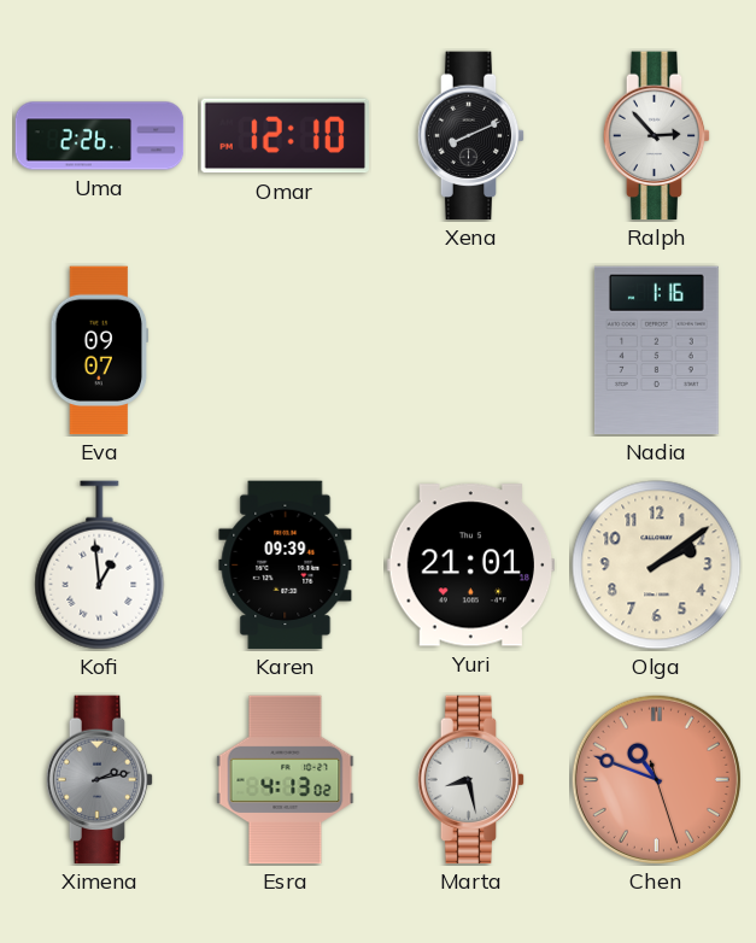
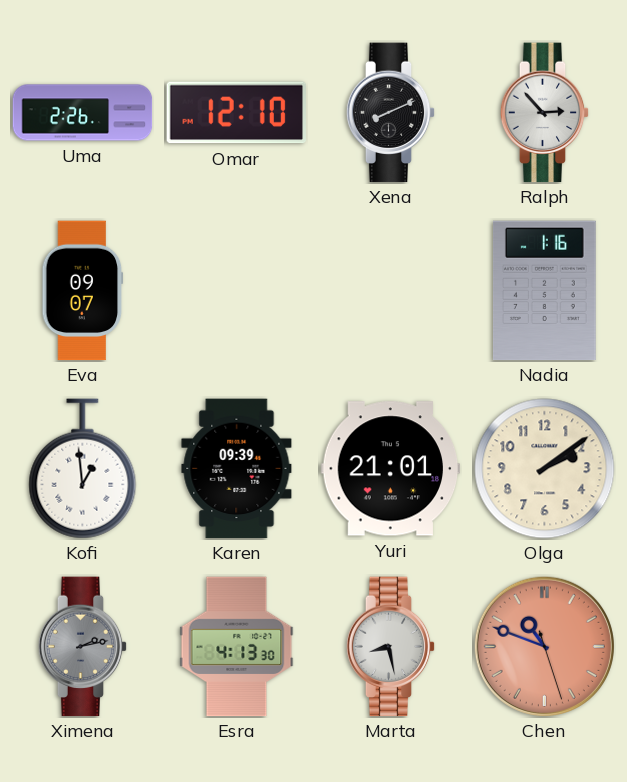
Esra: 4:13:02 -> 4:13:30 (237, 647)
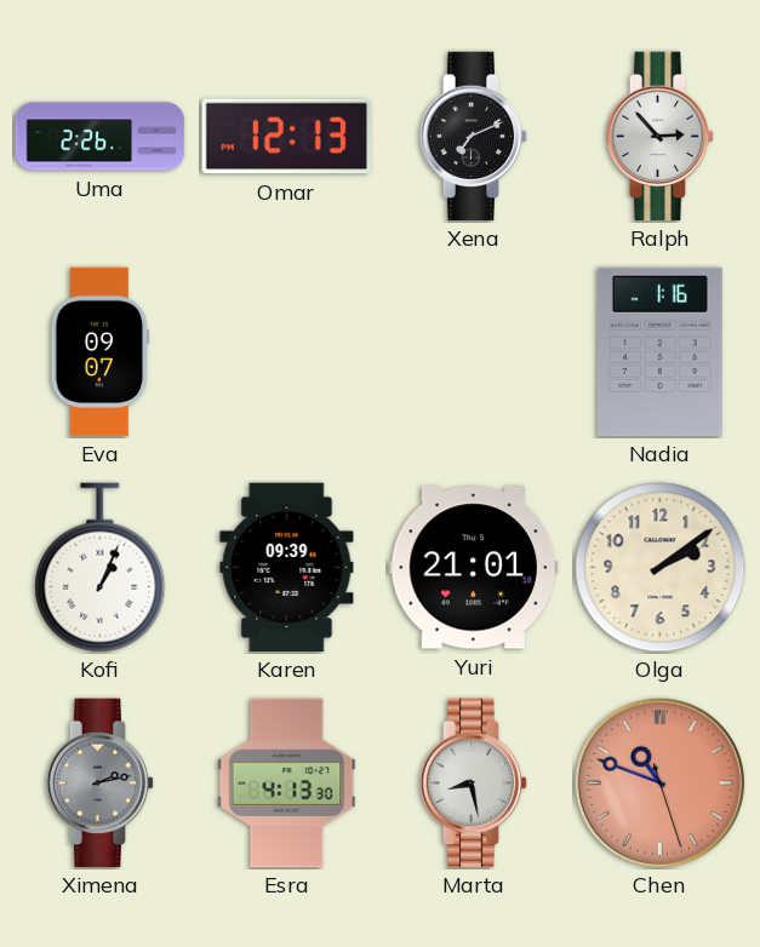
Omar: 12:10 -> 12:13 (286, 137)
Xena: 8:11 -> 7:11 (474, 137)
Kofi: 12:59 -> 1:04 (101, 568)
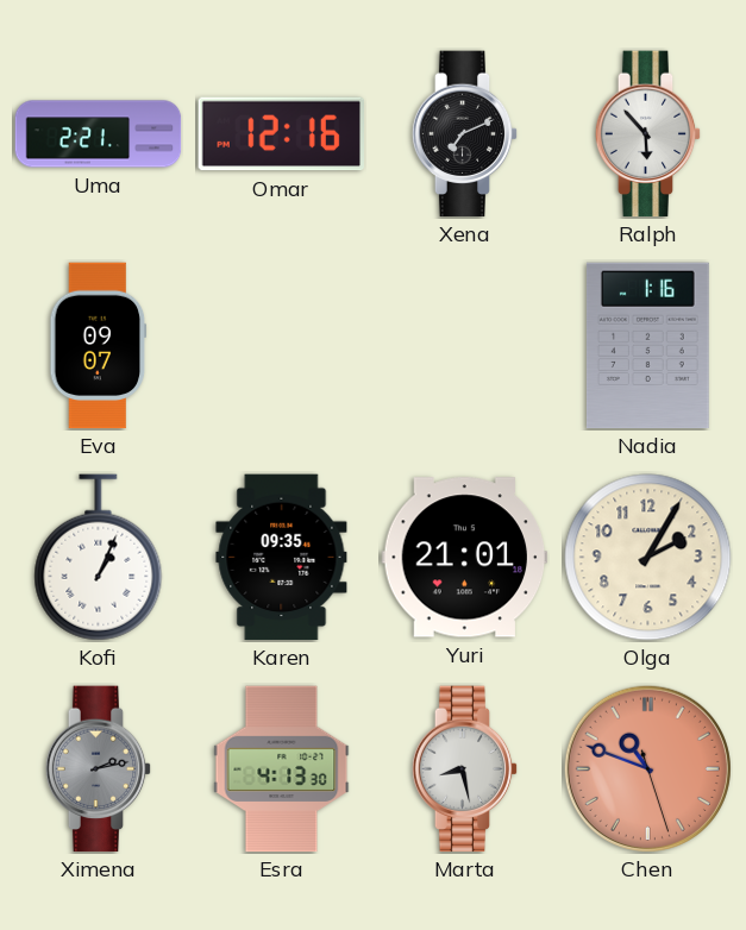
Uma: 2:26 -> 2:21 (99, 134)
Omar: 12:13 -> 12:16 (281, 134)
Ralph: 2:53 -> 5:53 (648, 134)
Karen: 09:39 -> 09:35 (282, 558)
Olga: 2:09 -> 2:05 (648, 558)
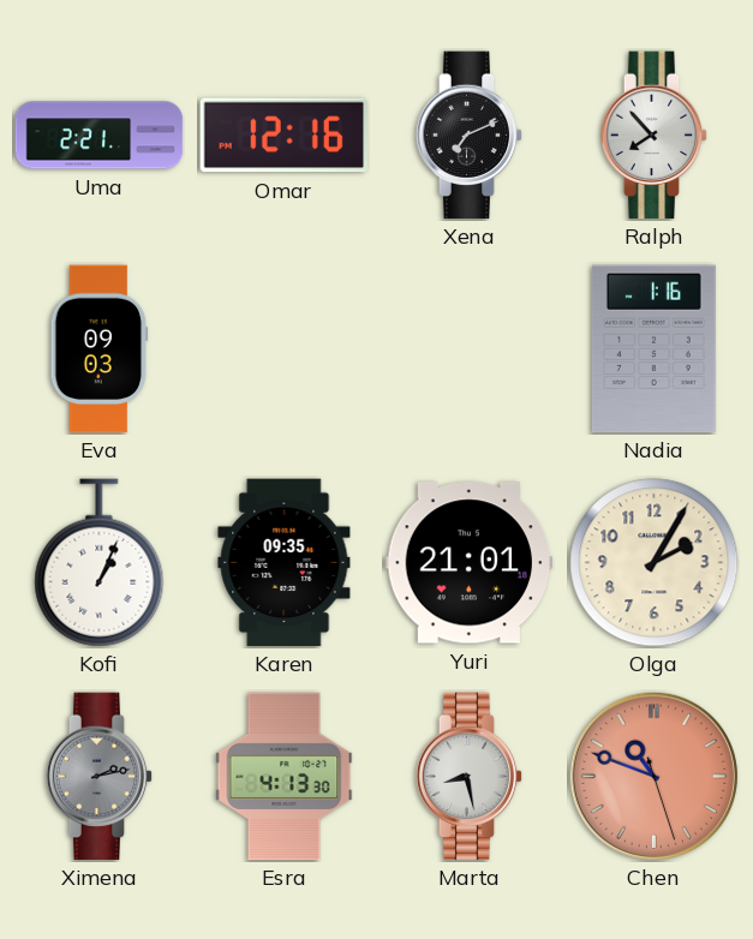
Ralph: 5:53 -> 7:53 (655, 136)
Eva: 09:07 -> 09:03 (100, 349)
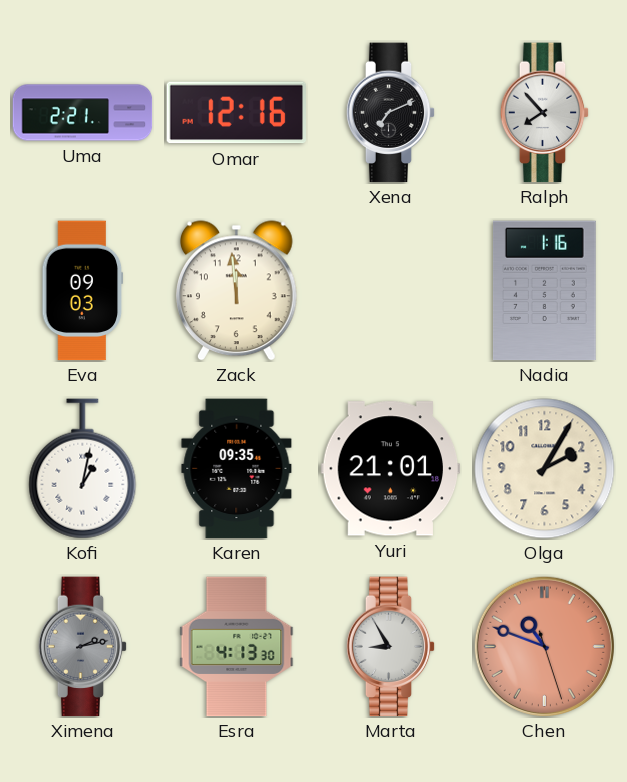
Zack: none -> 11:59 (236, 291)
Kofi: 1:04 -> 1:02 (83, 469)
Marta: 8:28 -> 8:55 (391, 647)
